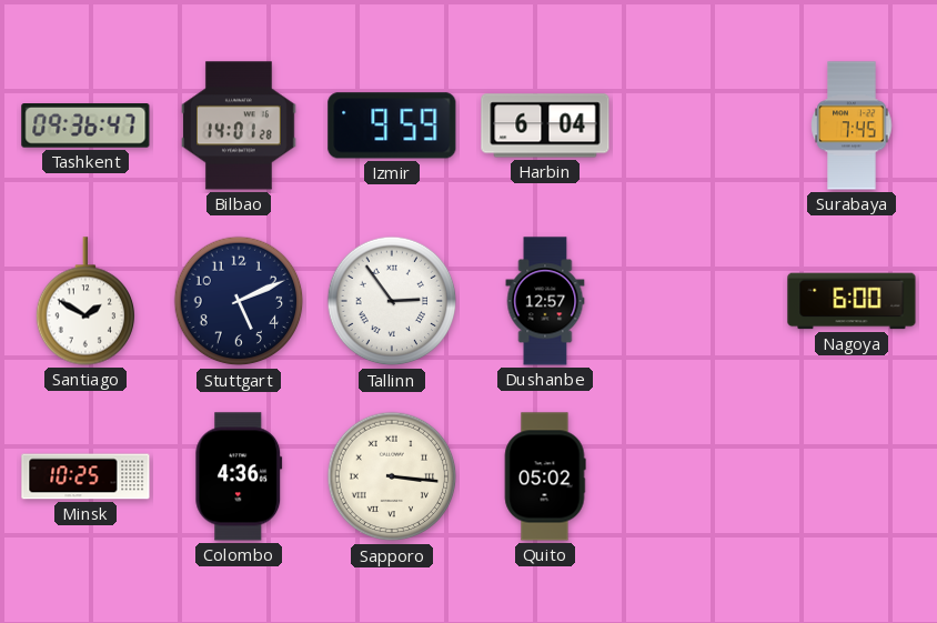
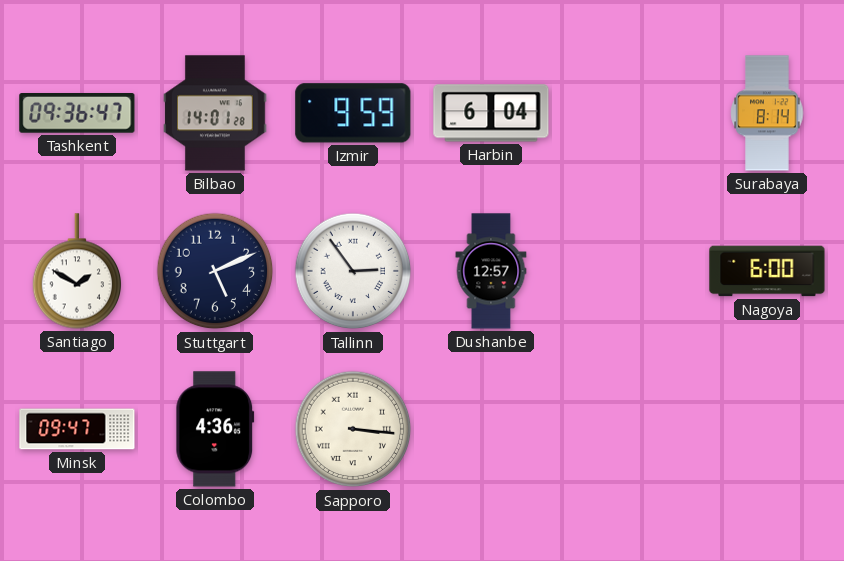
Surabaya: 7:45 -> 8:14 (767, 113)
Minsk: 10:25 -> 09:47 (77, 429)
Quito: 05:02 -> none (545, 476)
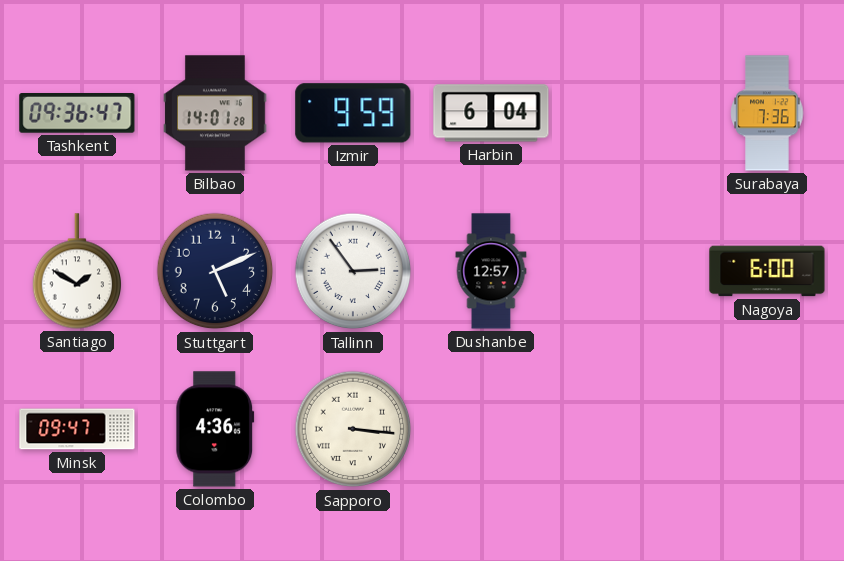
Surabaya: 8:14 -> 7:36 (767, 113)
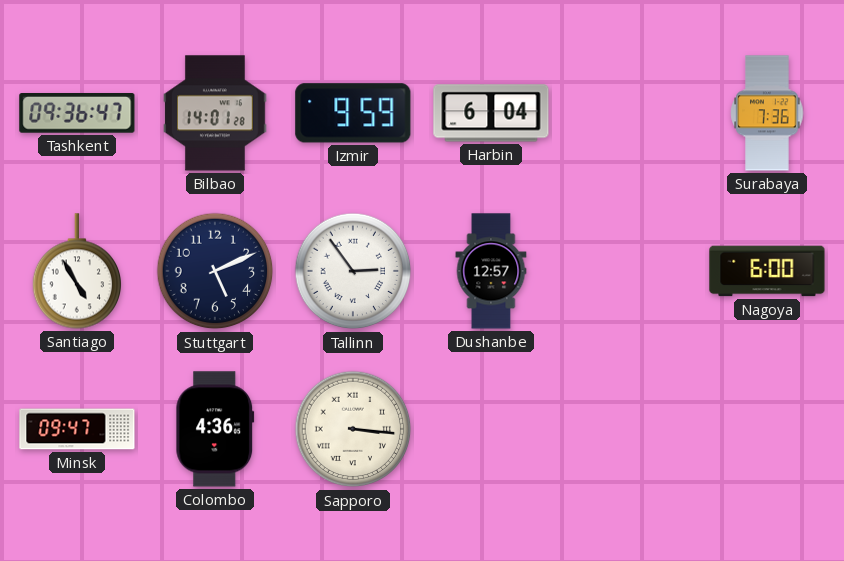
Santiago: 1:50 -> 4:55 (77, 271)
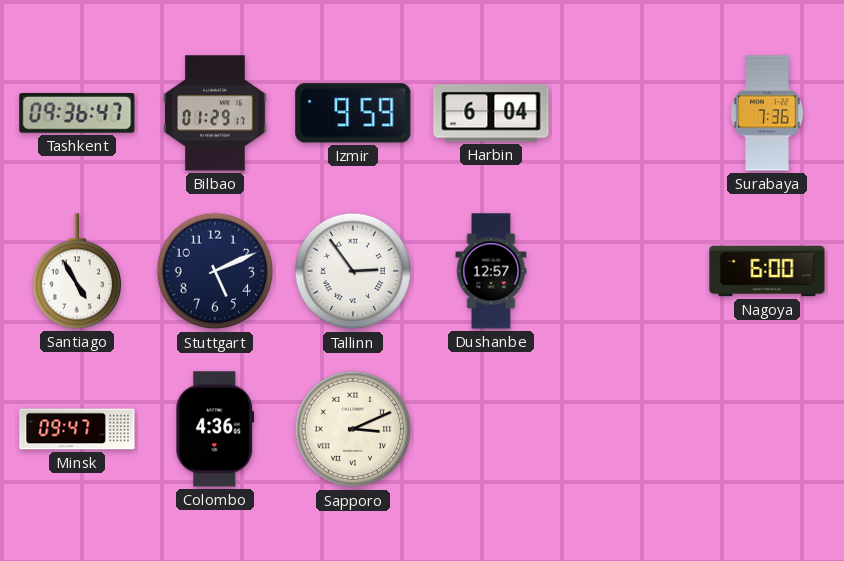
Bilbao: 14:01 -> 01:29 (215, 113)
Sapporo: 3:16 -> 3:11 (353, 429)
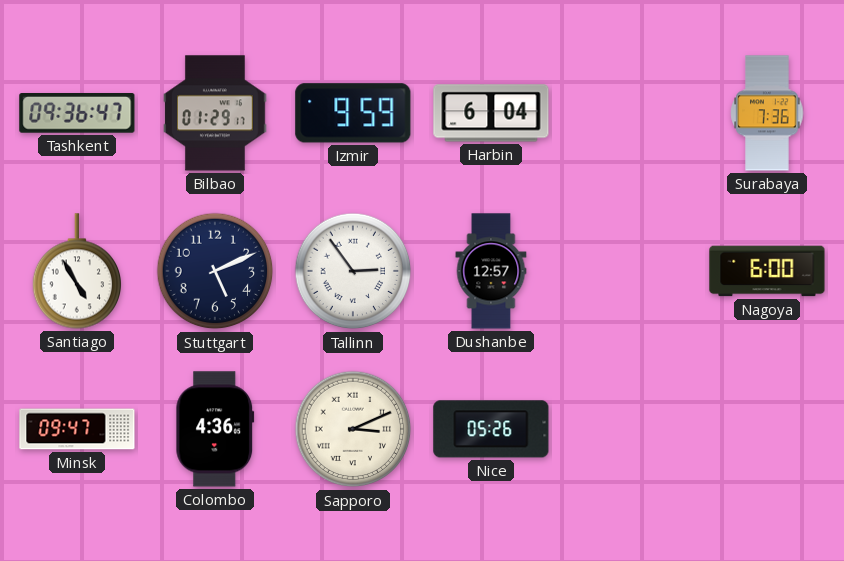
Nice: none -> 05:26 (491, 429)
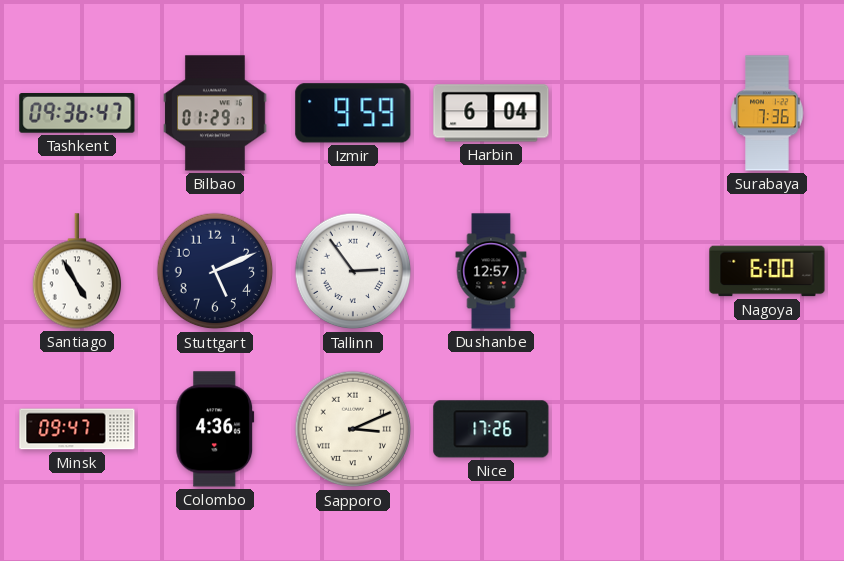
Nice: 05:26 -> 17:26 (491, 429)
